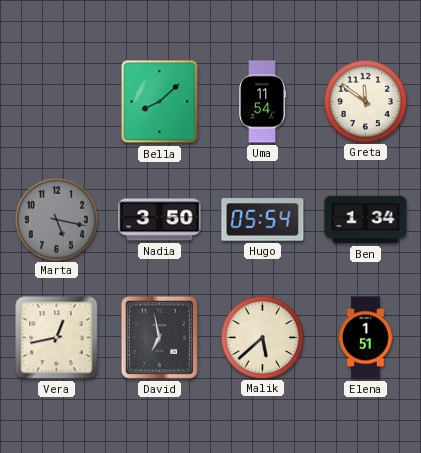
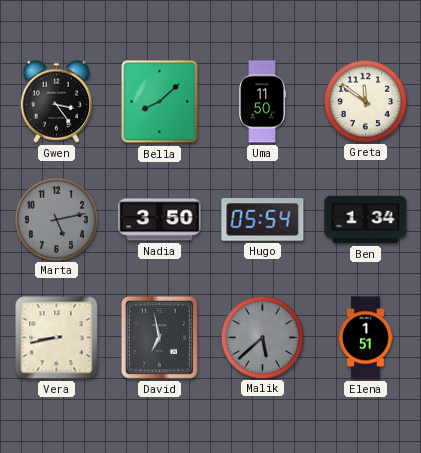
Gwen: none -> 3:24 (57, 101)
Uma: 11:54 -> 11:50 (263, 102)
Marta: 5:17 -> 5:13 (56, 219)
Vera: 12:43 -> 8:43 (57, 338)
Malik dial: cream -> grey (262, 337)
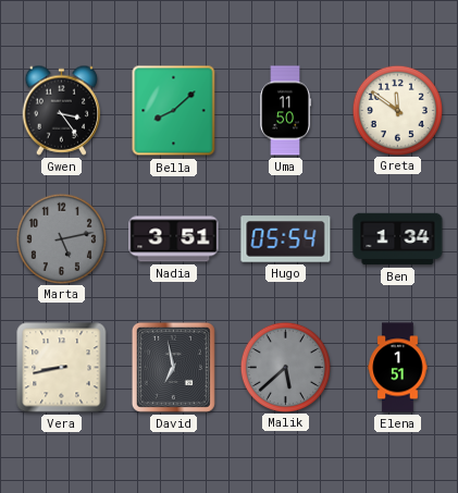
Nadia: 3:50 -> 3:51 (174, 239)
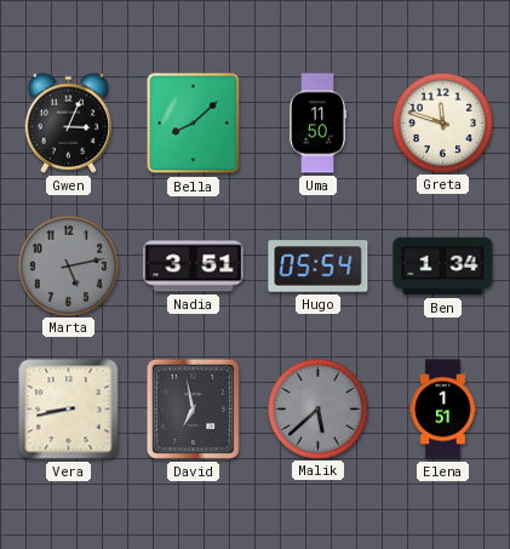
Gwen: 3:24 -> 3:04 (69, 122)
Greta: 11:51 -> 11:48 (442, 122)
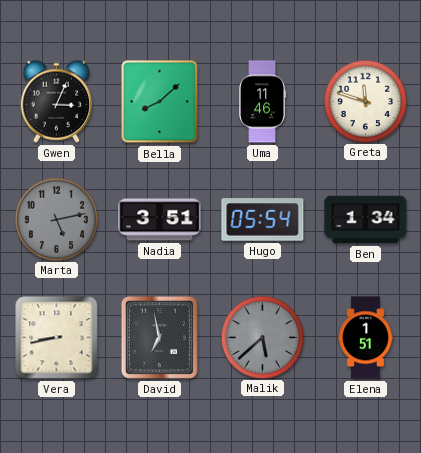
Uma: 11:50 -> 11:46 (263, 102)
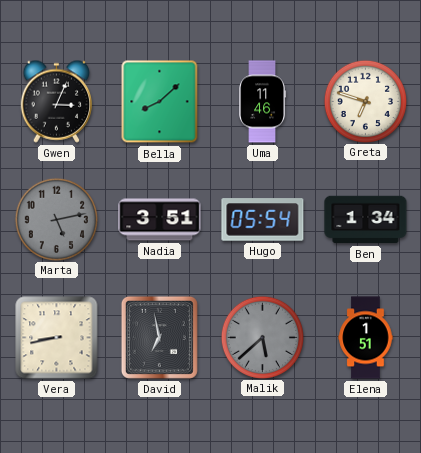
Greta: 11:48 -> 6:48 (365, 101)
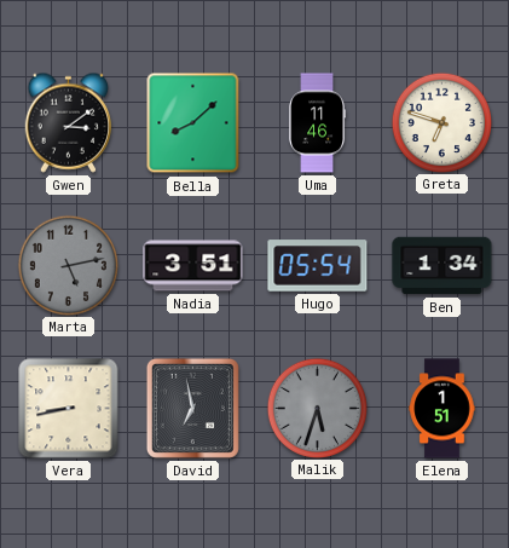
Gwen: 3:04 -> 3:09 (69, 122)
Malik: 5:38 -> 5:33 (317, 408)
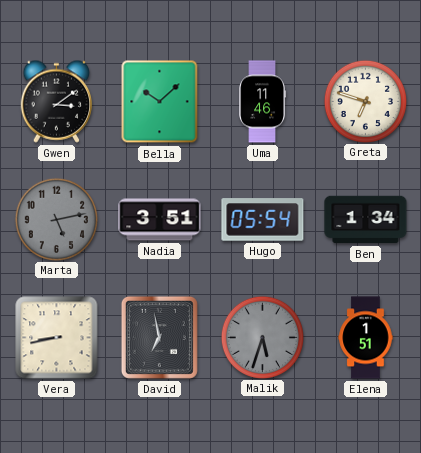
Bella: 8:08 -> 10:08 (160, 102)
